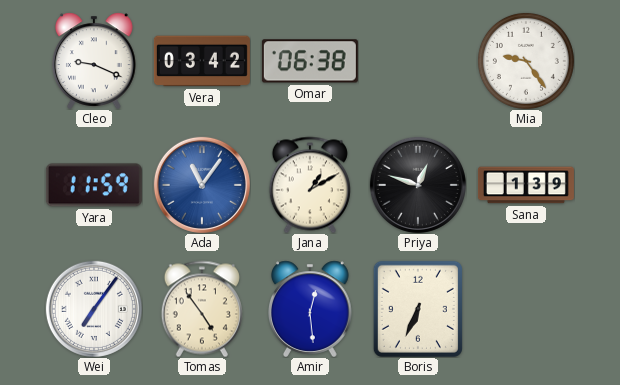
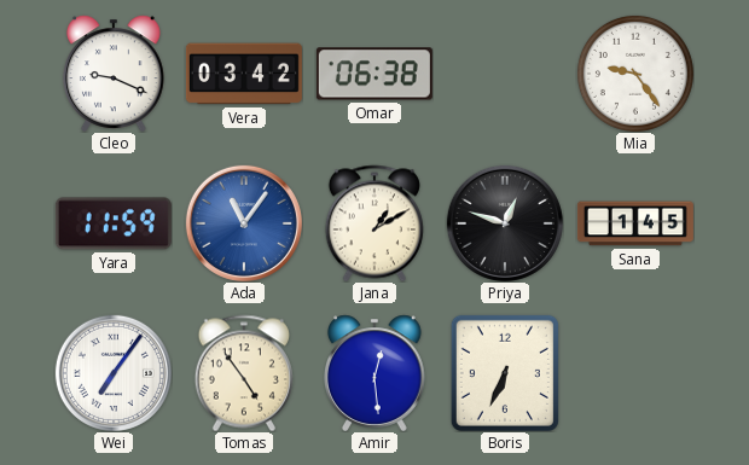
Sana: 1:39 -> 1:45 (635, 223)
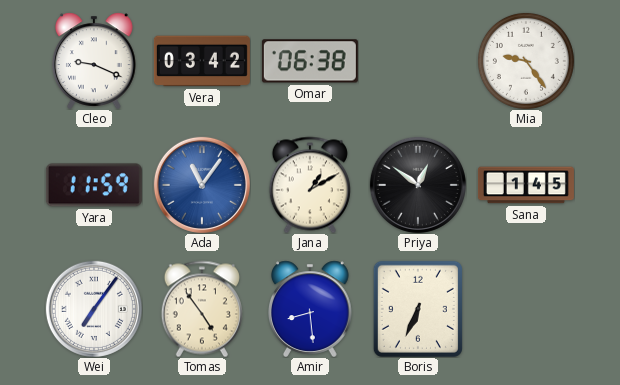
Priya: 12:48 -> 12:51 (418, 185)
Amir: 12:29 -> 8:29 (311, 309)
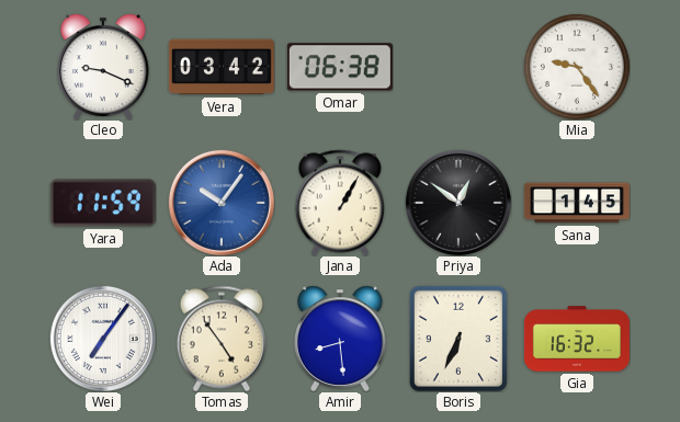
Ada: 11:06 -> 10:06 (222, 203)
Jana: 1:10 -> 1:05 (340, 203)
Gia: none -> 16:32 (577, 339)
